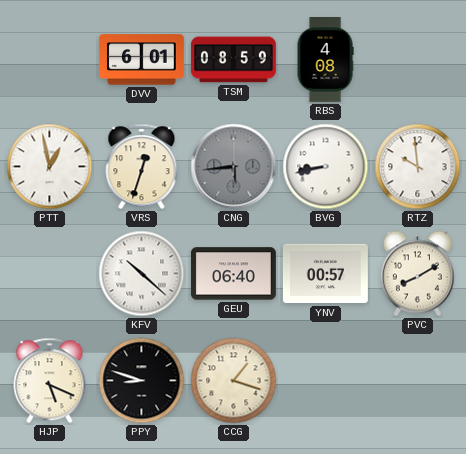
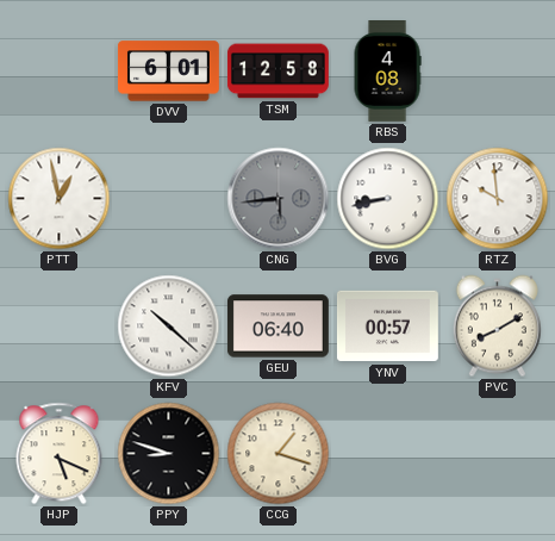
TSM: 08:59 -> 12:58 (277, 71)
VRS: 12:33 -> none (142, 167)
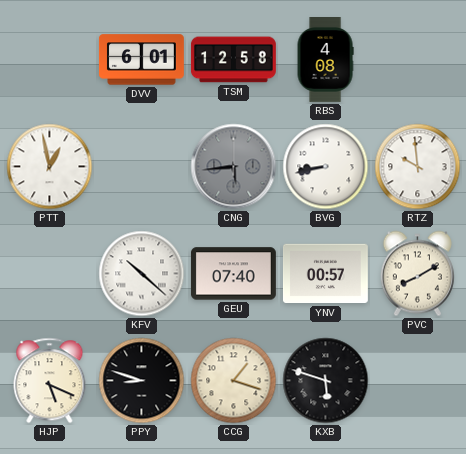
GEU: 06:40 -> 07:40 (233, 274)
KXB: none -> 5:48 (326, 381)
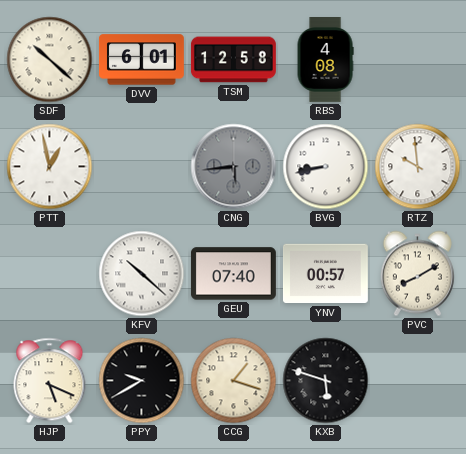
SDF: none -> 10:22 (50, 60)
PPY: 8:48 -> 9:40 (142, 381)
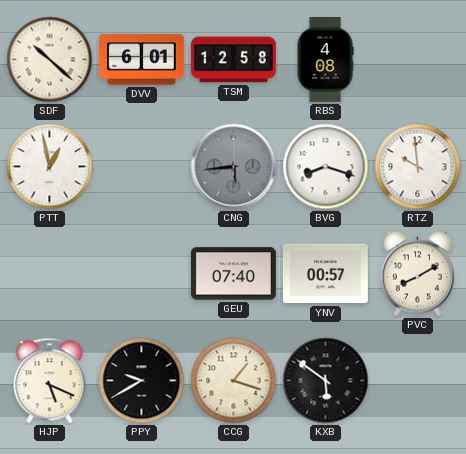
BVG: 8:43 -> 8:18 (326, 167)
KFV: 10:22 -> none (142, 274)
KXB: 5:48 -> 5:51 (326, 381)
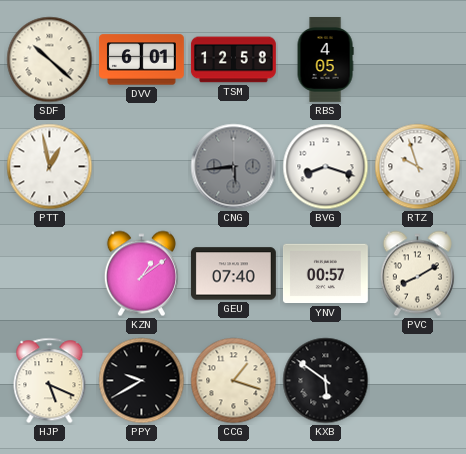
RBS: 4:08 -> 4:05 (325, 60)
RTZ: 9:59 -> 9:57 (418, 167)
KZN: none -> 1:09 (141, 274)
